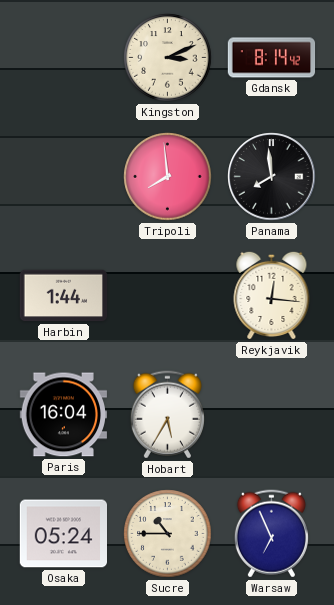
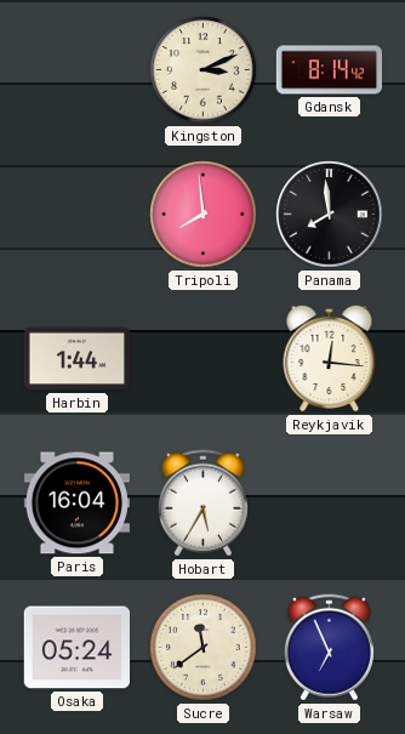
Sucre: 10:45 -> 11:39 (204, 648)
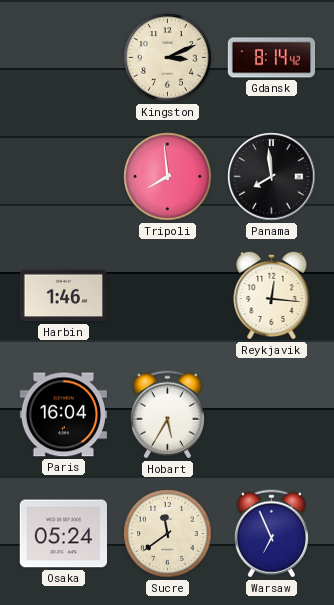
Harbin: 1:44 -> 1:46 (64, 296)
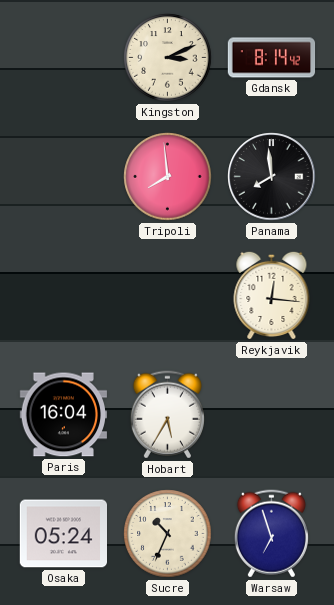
Harbin: 1:46 -> none (64, 296)
Sucre: 11:39 -> 10:34 (168, 534)
Warsaw: 6:56 -> 6:57 (271, 534)
